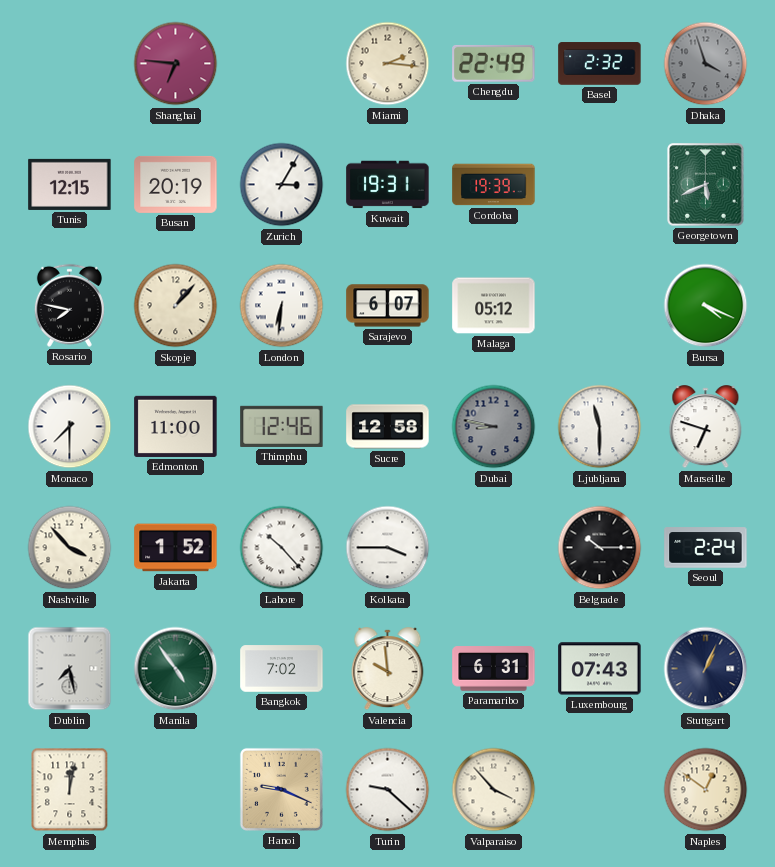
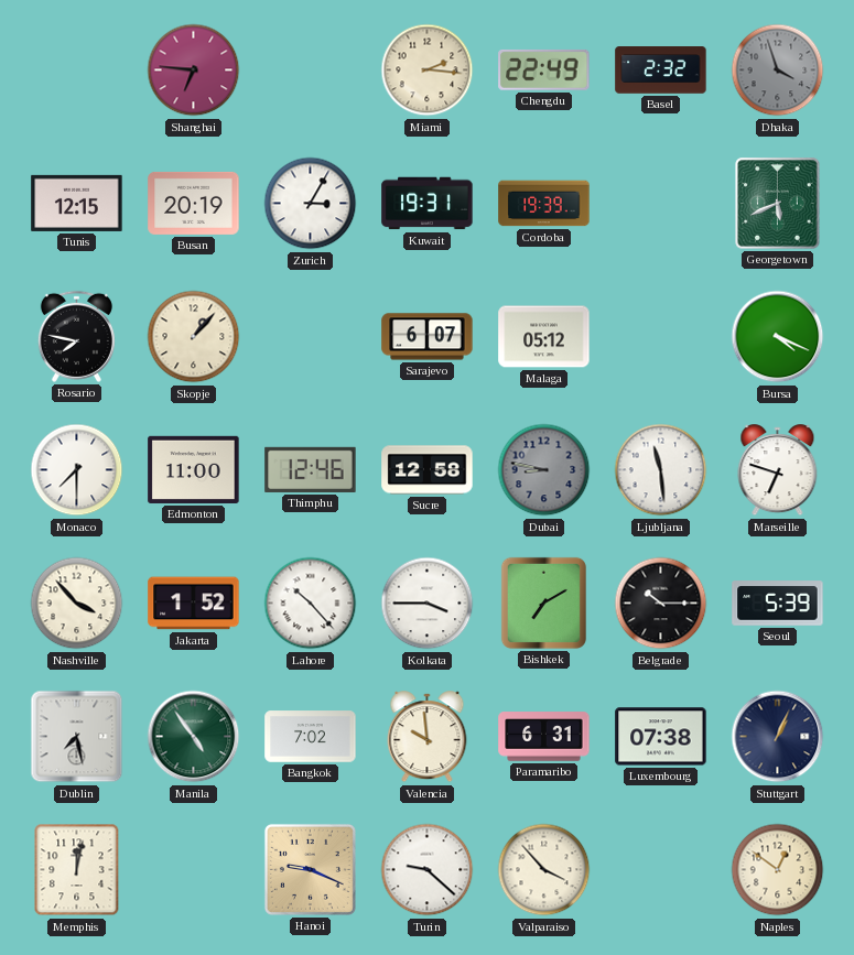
London: 6:31 -> none (282, 306)
Ljubljana: 11:30 -> 11:29 (661, 470)
Bishkek: none -> 7:10 (543, 603)
Seoul: 2:24 -> 5:39 (778, 604)
Luxembourg: 07:43 -> 07:38 (661, 737)
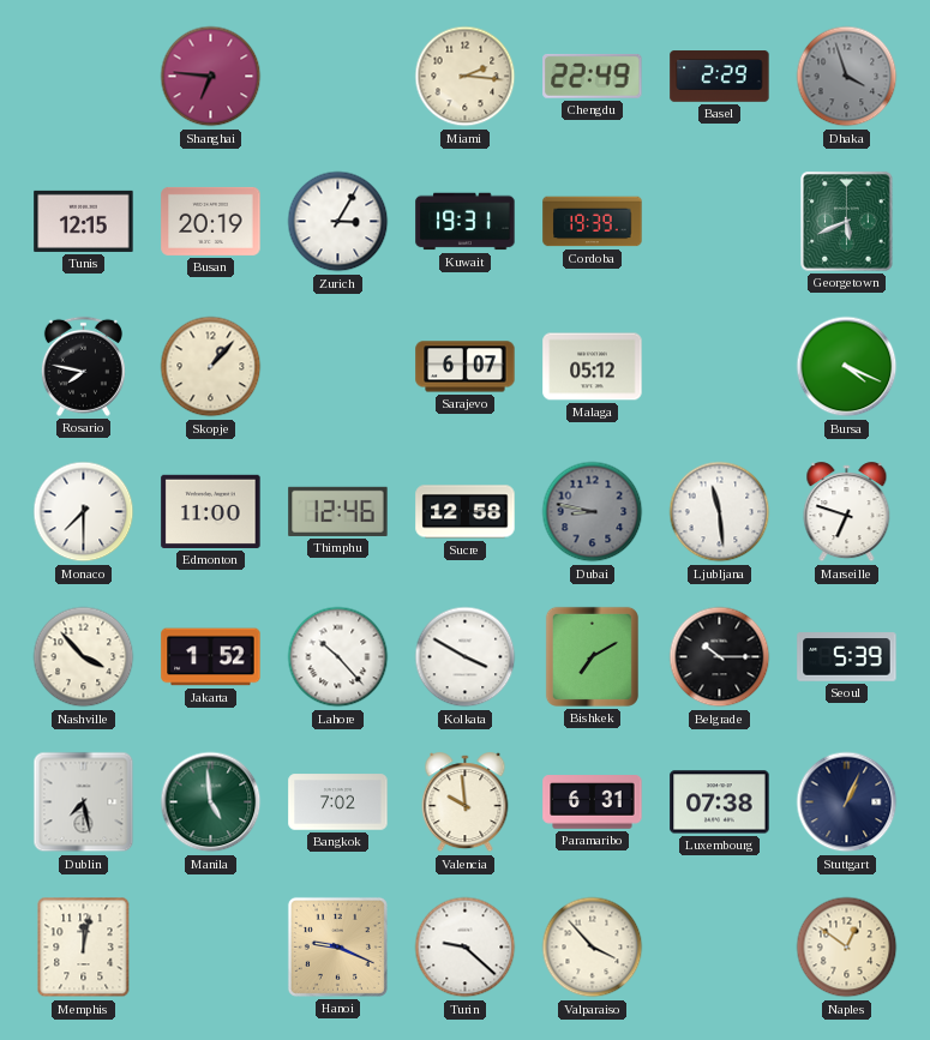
Basel: 2:32 -> 2:29 (720, 77)
Kolkata: 3:45 -> 3:50 (466, 657)
Manila: 4:54 -> 4:59 (211, 802)
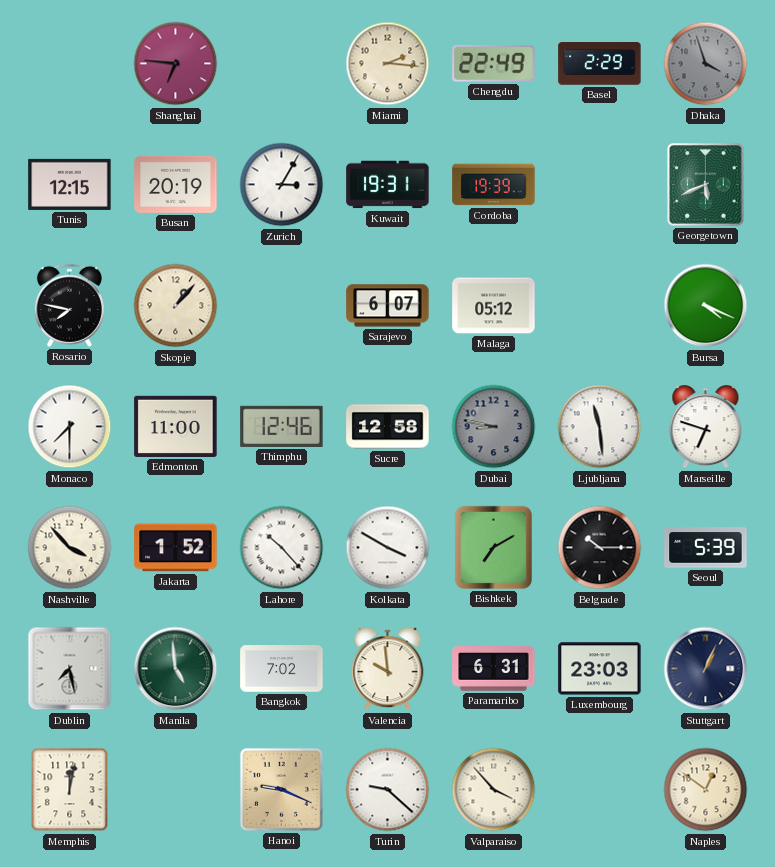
Luxembourg: 07:38 -> 23:03 (600, 669)
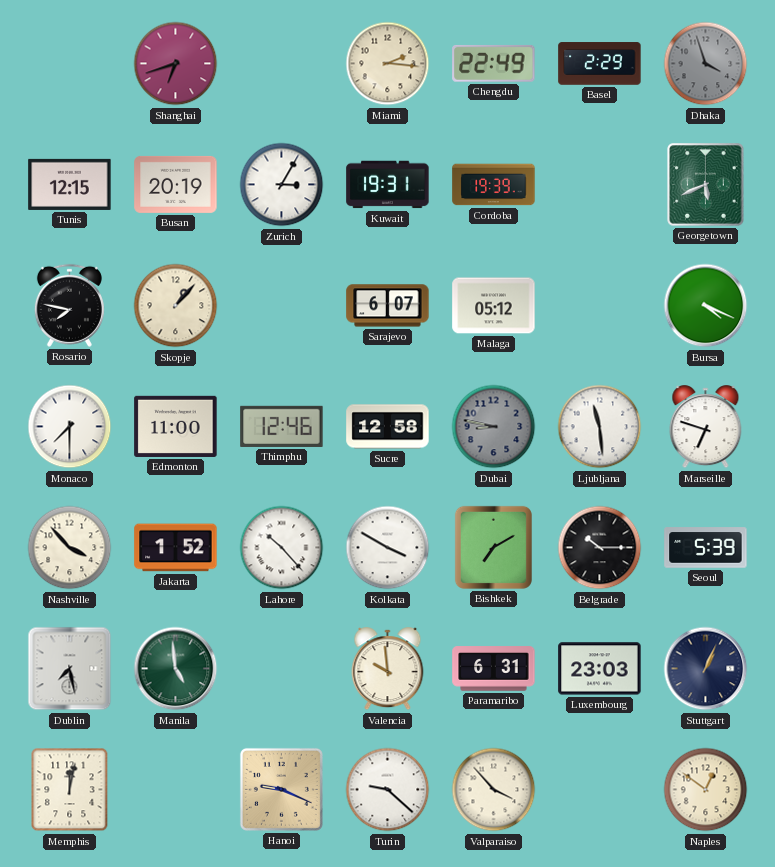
Shanghai: 6:46 -> 6:42 (176, 64)
Bangkok: 7:02 -> none (282, 669)
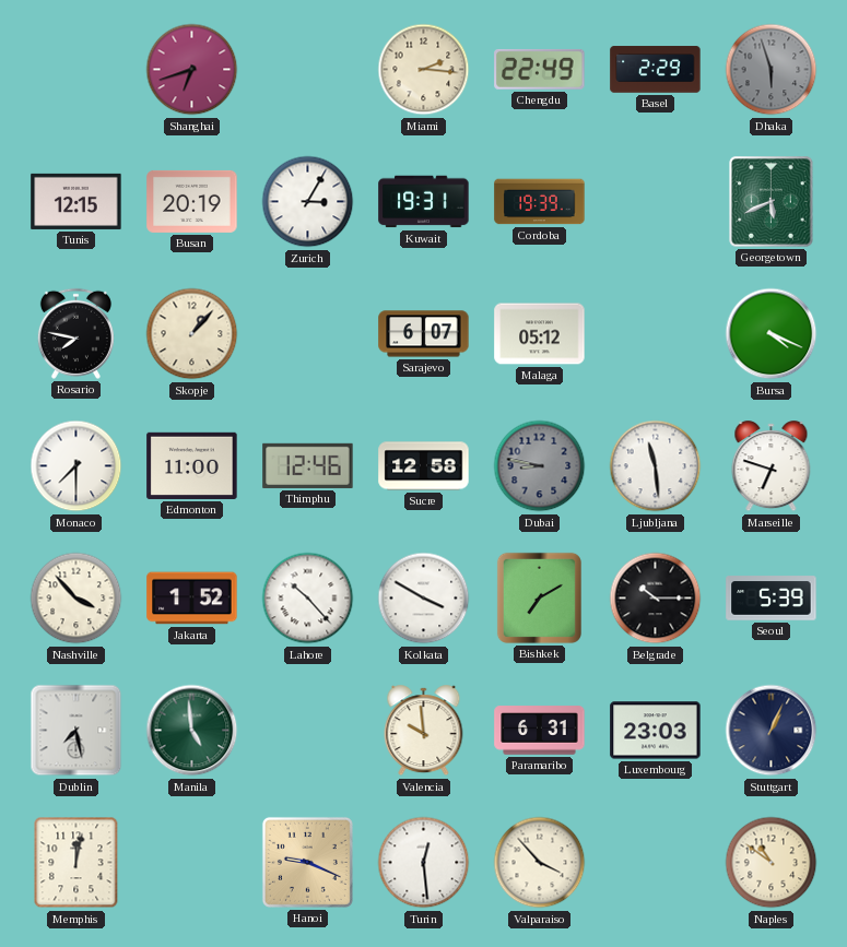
Dhaka: 3:57 -> 5:57 (772, 70)
Turin: 9:22 -> 12:29 (424, 863)
Naples: 12:51 -> 10:51 (772, 863)
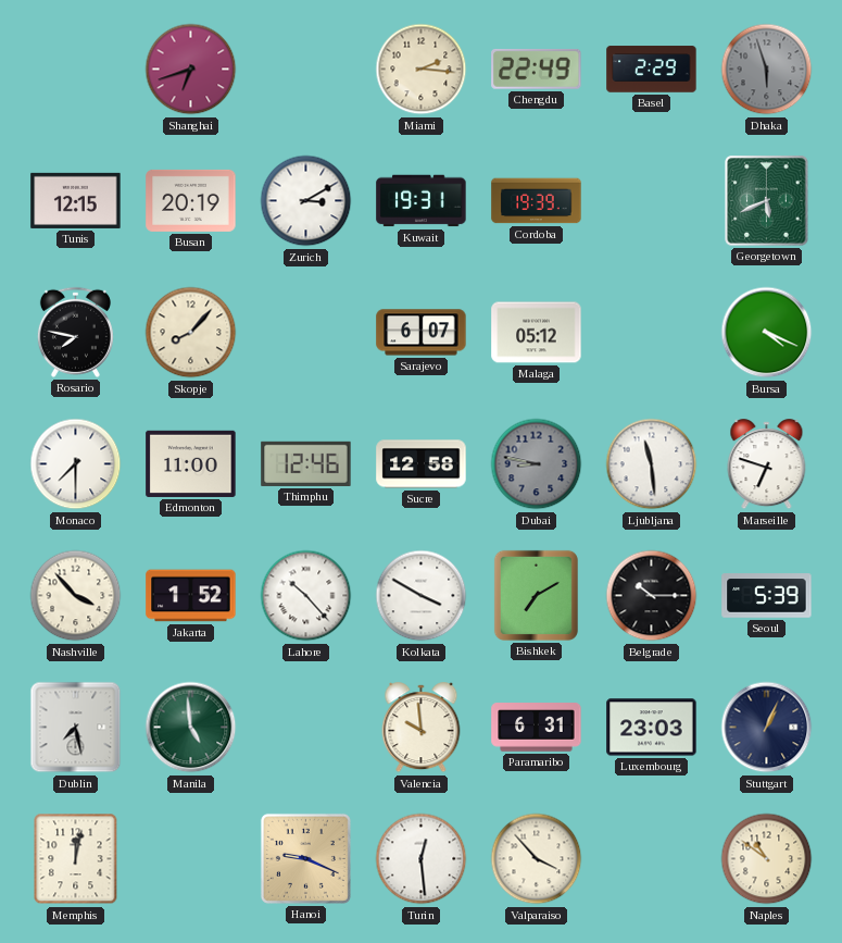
Zurich: 3:05 -> 3:10 (306, 201)
Skopje: 1:07 -> 8:07 (191, 333)
